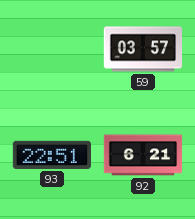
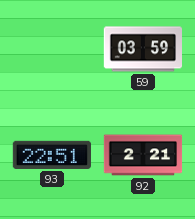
59: 03:57 -> 03:59 (142, 49)
92: 6:21 -> 2:21 (143, 155)
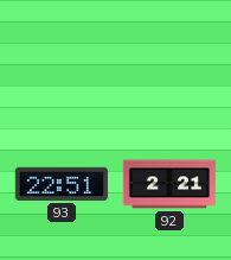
59: 03:59 -> none (142, 49)
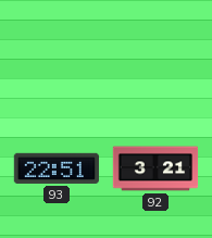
92: 2:21 -> 3:21 (155, 168)
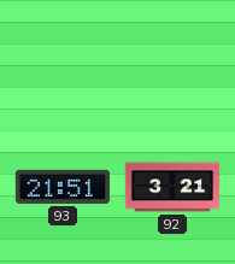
93: 22:51 -> 21:51 (63, 187)
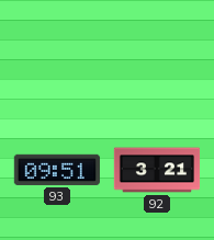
93: 21:51 -> 09:51 (57, 170)
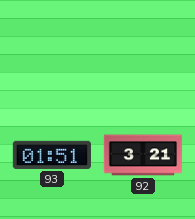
93: 09:51 -> 01:51 (52, 155)
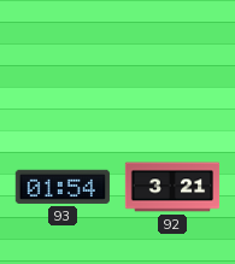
93: 01:51 -> 01:54 (63, 187)
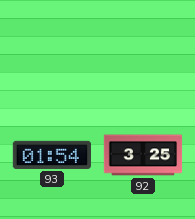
92: 3:21 -> 3:25 (143, 155)
